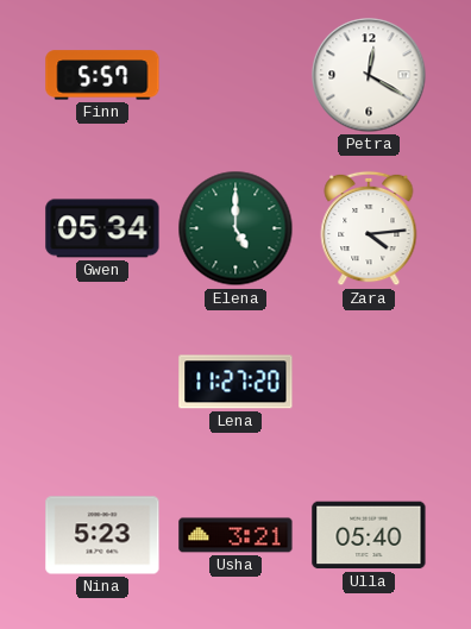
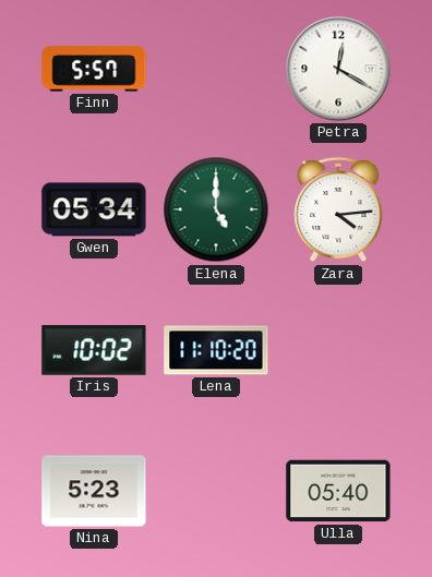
Iris: none -> 10:02 (94, 350)
Lena: 11:27 -> 11:10 (216, 350)
Usha: 3:21 -> none (235, 535)
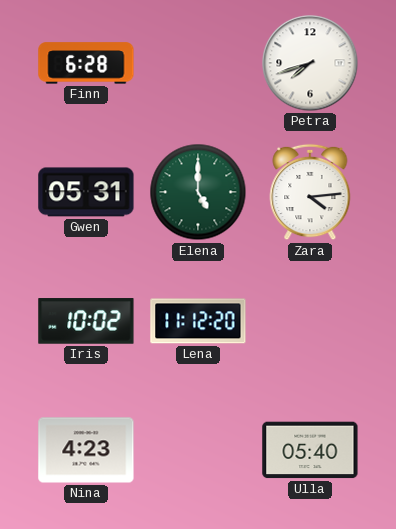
Finn: 5:57 -> 6:28 (86, 63)
Petra: 12:20 -> 7:42 (310, 63)
Gwen: 05:34 -> 05:31 (86, 192)
Lena: 11:10 -> 11:12 (198, 321)
Nina: 5:23 -> 4:23 (86, 450)
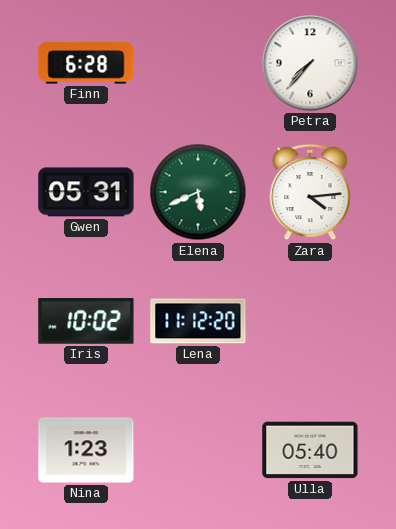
Petra: 7:42 -> 7:37 (310, 63)
Elena: 5:00 -> 5:41 (198, 192)
Nina: 4:23 -> 1:23 (86, 450)
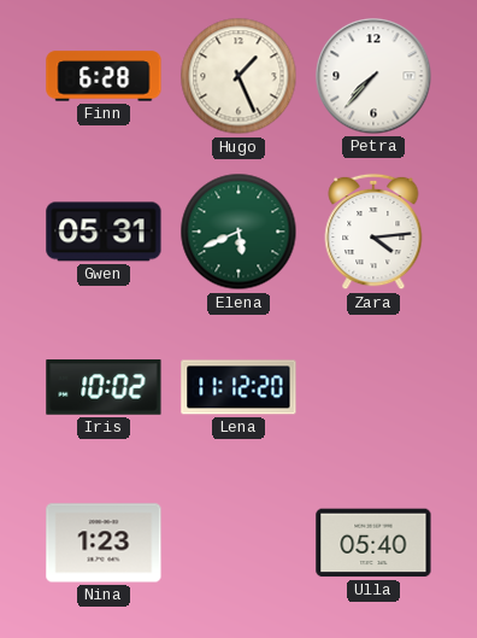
Hugo: none -> 1:26 (238, 76)
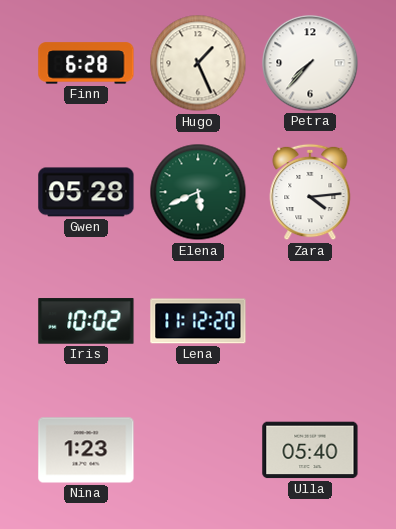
Gwen: 05:31 -> 05:28 (86, 192)
